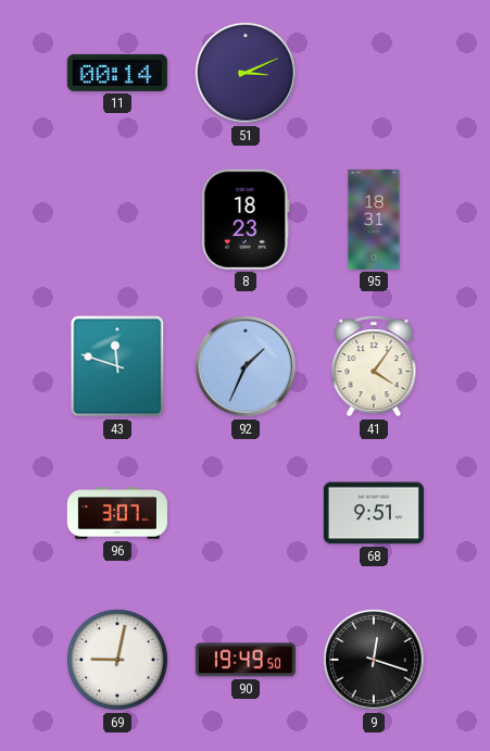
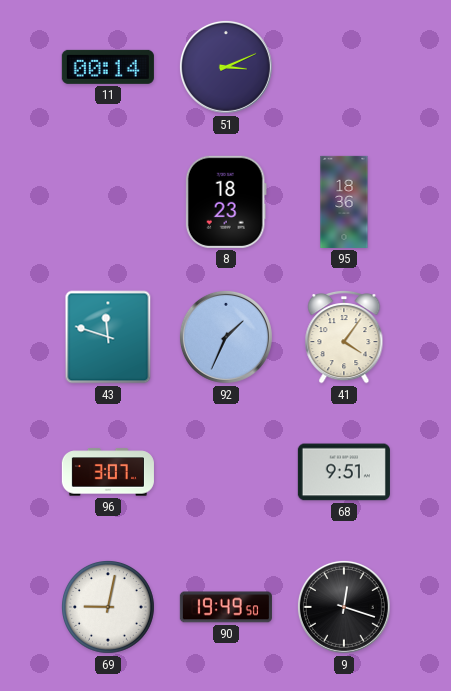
95: 18:31 -> 18:36 (344, 202)
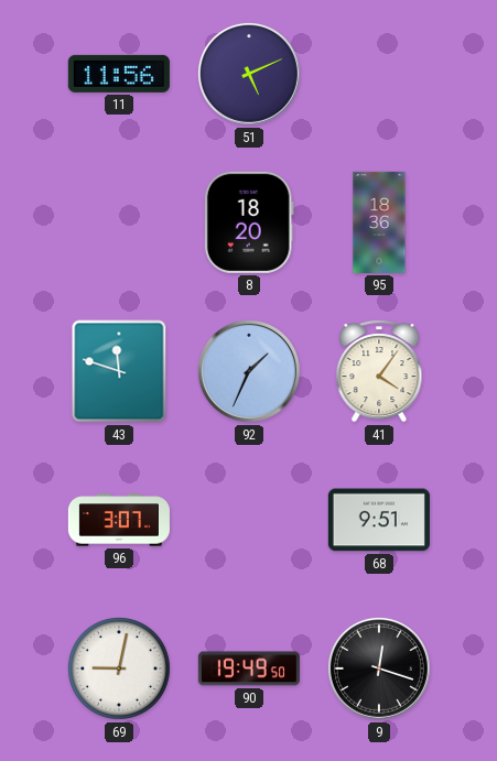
11: 00:14 -> 11:56 (119, 74)
51: 3:11 -> 5:11 (249, 74)
8: 18:23 -> 18:20 (249, 222)
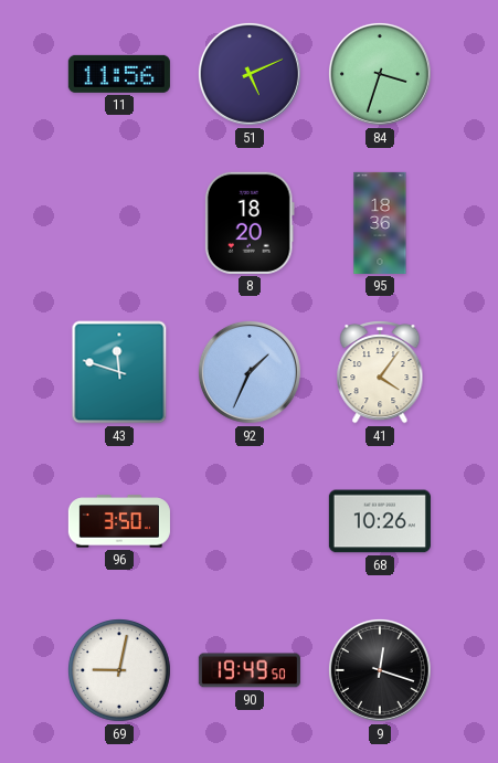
84: none -> 3:33 (380, 74)
96: 3:07 -> 3:50 (119, 521)
68: 9:51 -> 10:26 (380, 521)
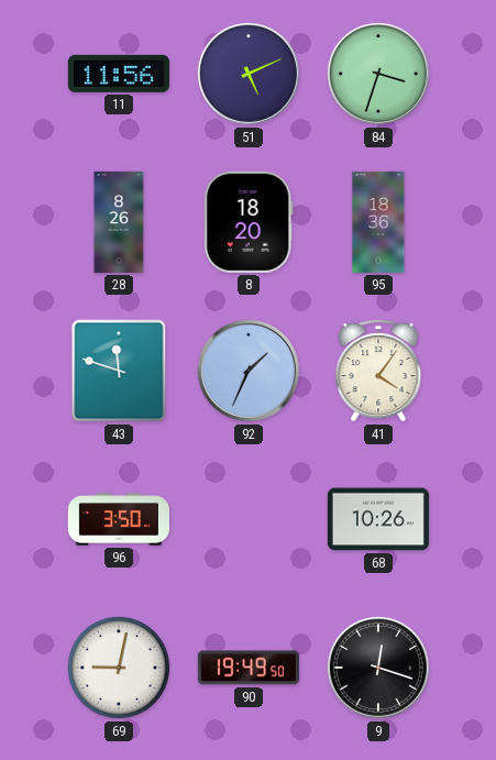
28: none -> 8:26 (119, 222)
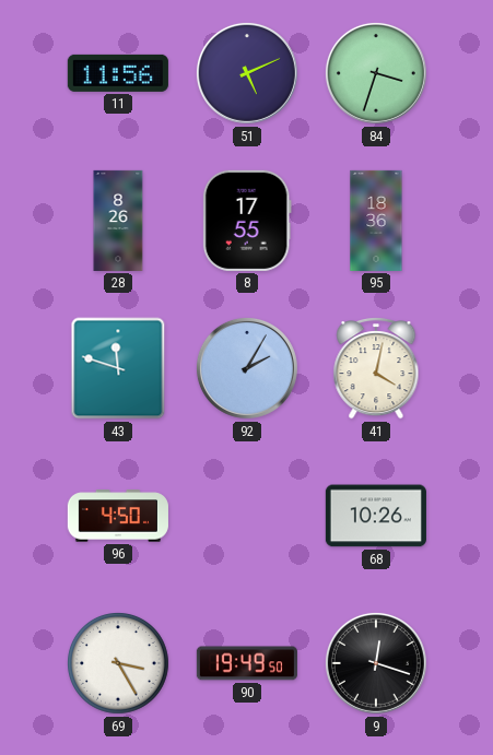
8: 18:20 -> 17:55 (247, 221)
92: 1:34 -> 2:05 (247, 368)
41: 4:06 -> 4:02 (376, 368)
96: 3:50 -> 4:50 (118, 516)
69: 9:02 -> 3:25 (119, 664)
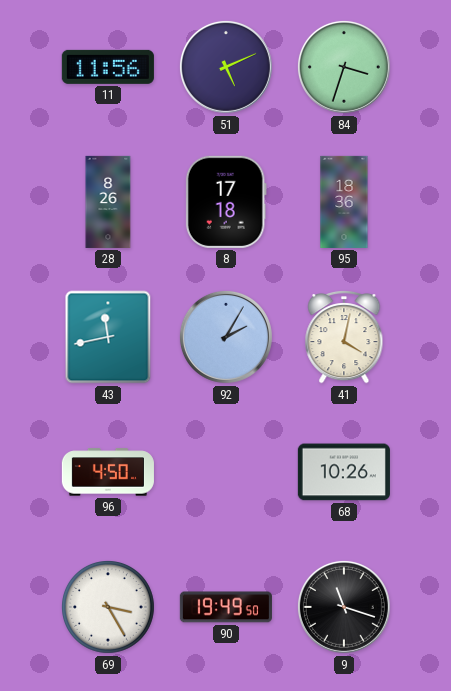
8: 17:55 -> 17:18 (226, 202)
43: 11:48 -> 11:43 (108, 337)
9: 12:18 -> 11:18 (344, 607)
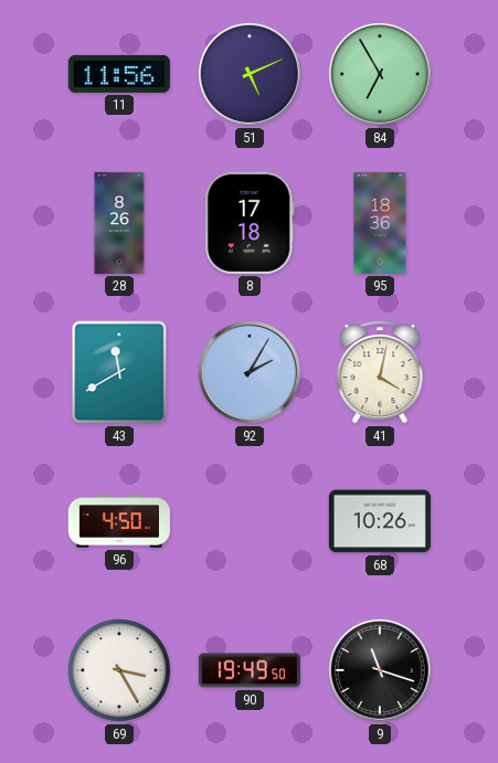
84: 3:33 -> 6:55 (380, 74)
43: 11:43 -> 11:40 (119, 372)
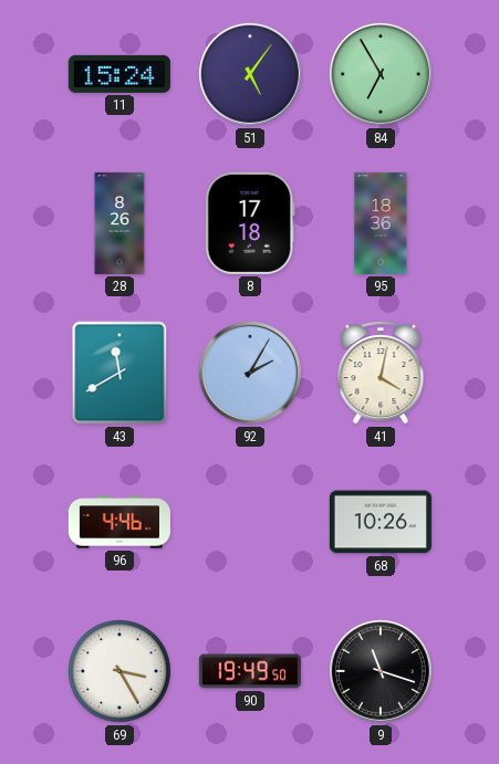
11: 11:56 -> 15:24 (119, 74)
51: 5:11 -> 5:06 (250, 74)
96: 4:50 -> 4:46 (119, 522)
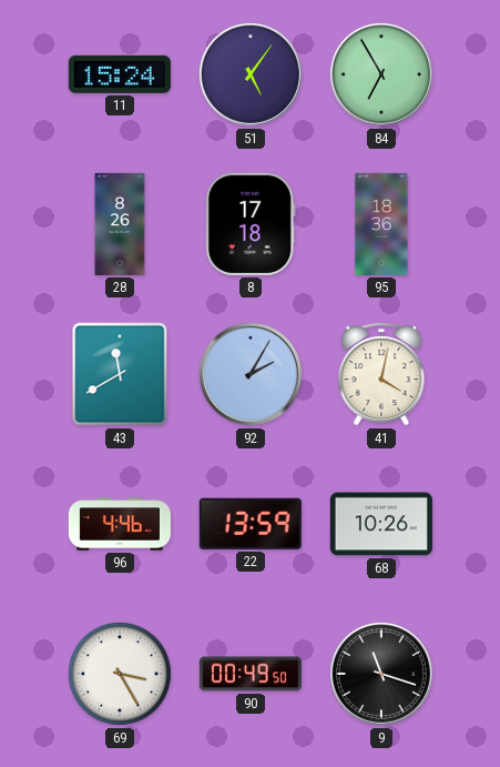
22: none -> 13:59 (251, 524)
90: 19:49 -> 00:49 (251, 674)
